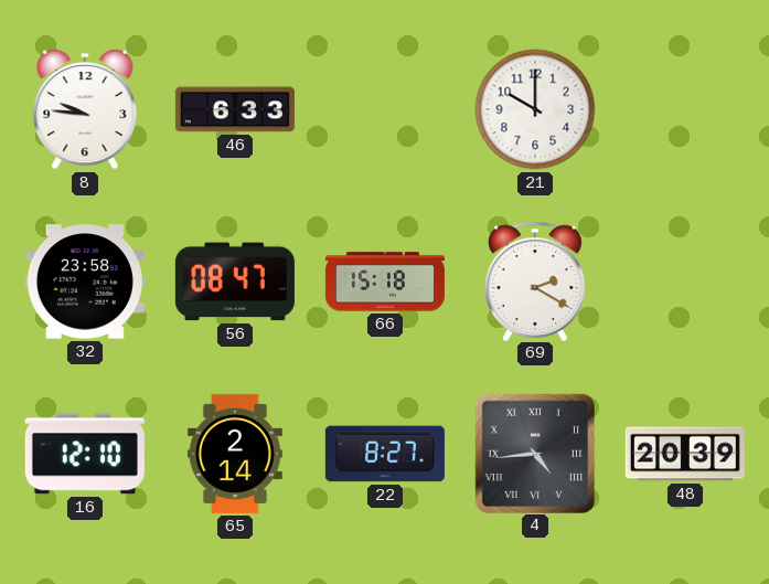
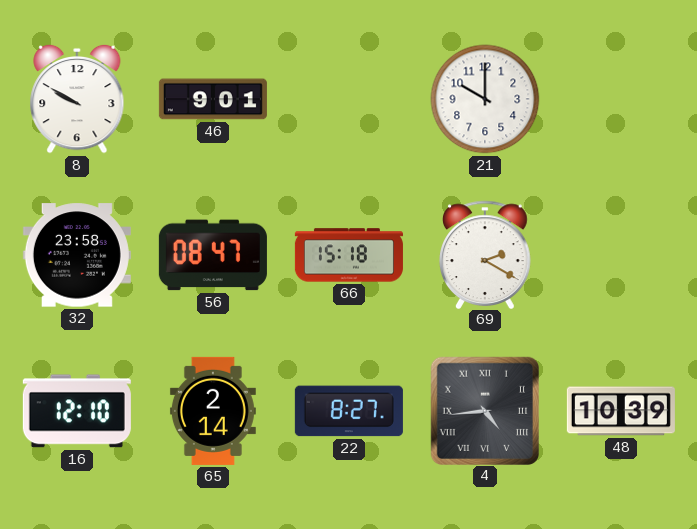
8: 9:46 -> 9:50 (77, 99)
46: 6:33 -> 9:01 (213, 99)
48: 20:39 -> 10:39 (621, 411)
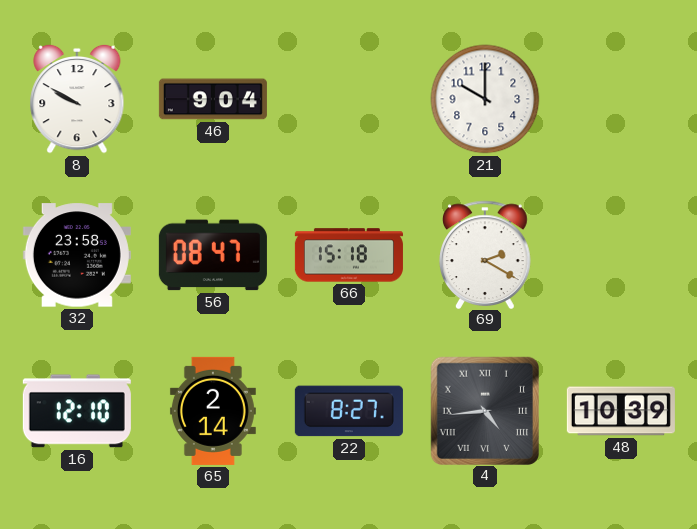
46: 9:01 -> 9:04 (213, 99)
